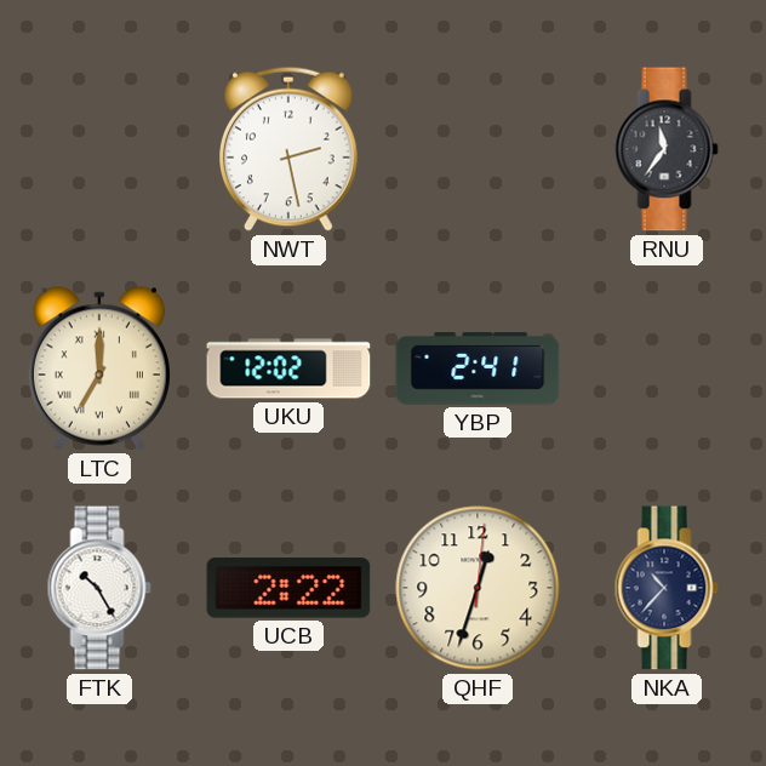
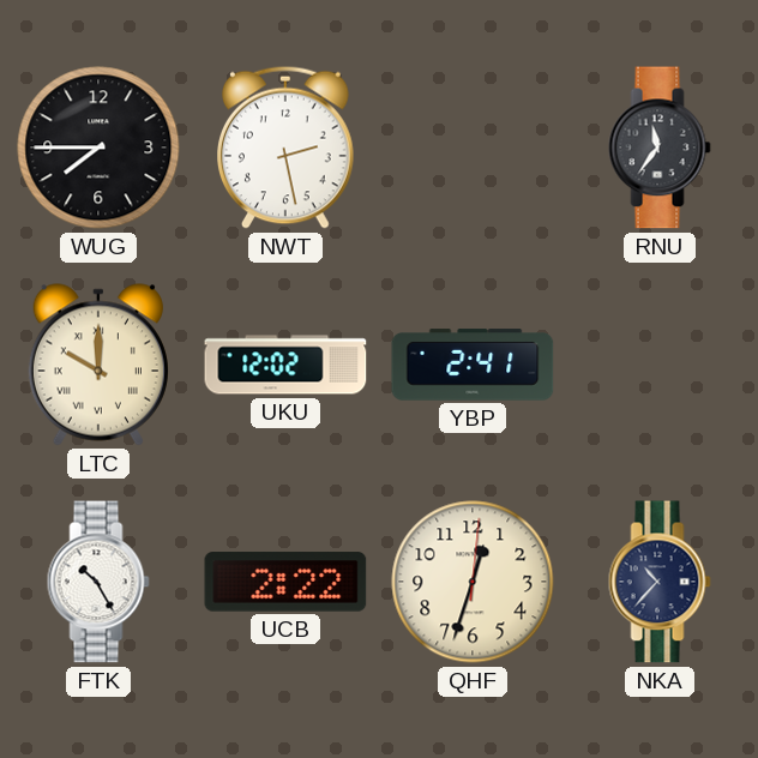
WUG: none -> 7:45 (98, 148)
LTC: 7:00 -> 10:00 (98, 365)
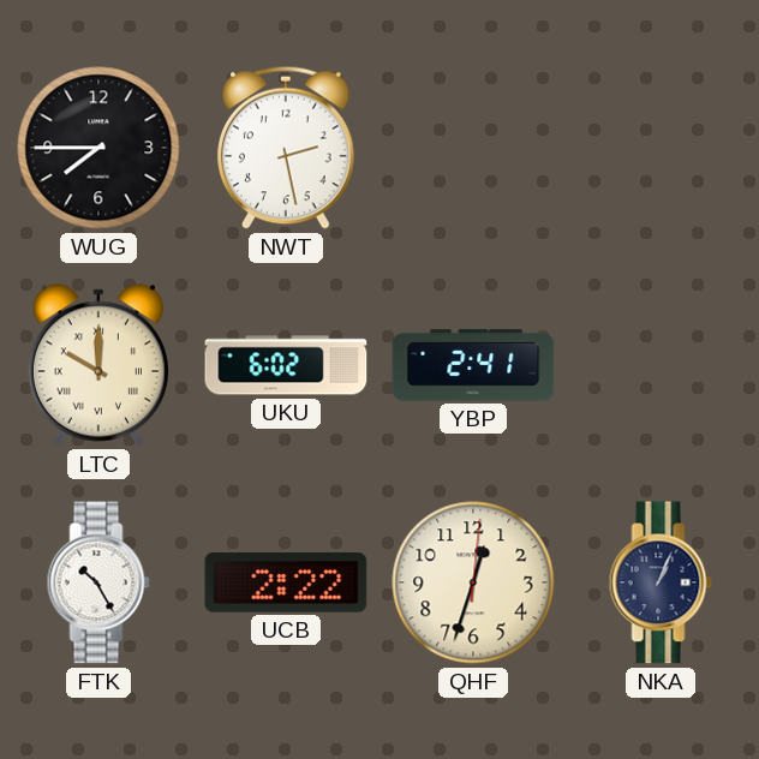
RNU: 11:36 -> none (660, 148)
UKU: 12:02 -> 6:02 (286, 365)
NKA: 10:37 -> 1:04 (661, 582)
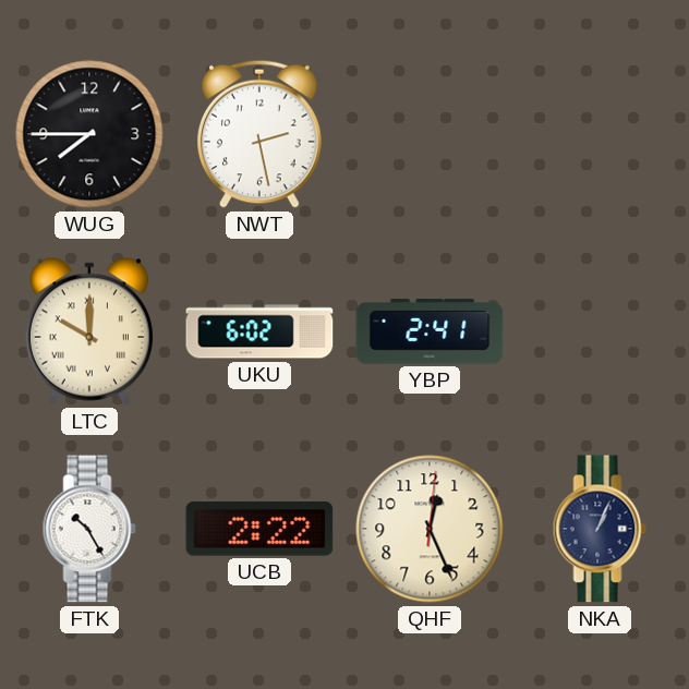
QHF: 12:33 -> 12:26 (430, 529)
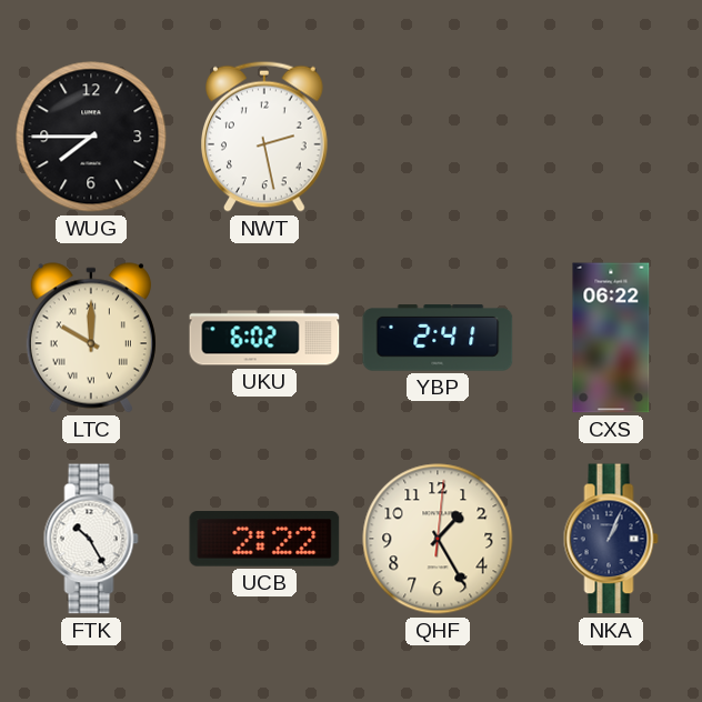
CXS: none -> 06:22 (611, 338)
QHF: 12:26 -> 1:25 (438, 539)
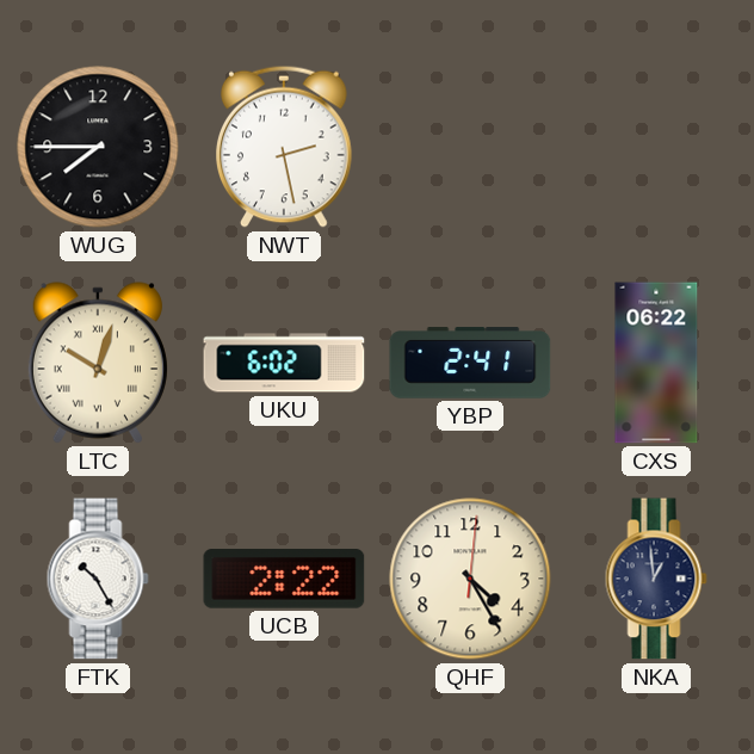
LTC: 10:00 -> 10:03 (98, 363)
QHF: 1:25 -> 4:25 (470, 579)
NKA: 1:04 -> 12:59 (656, 579)
